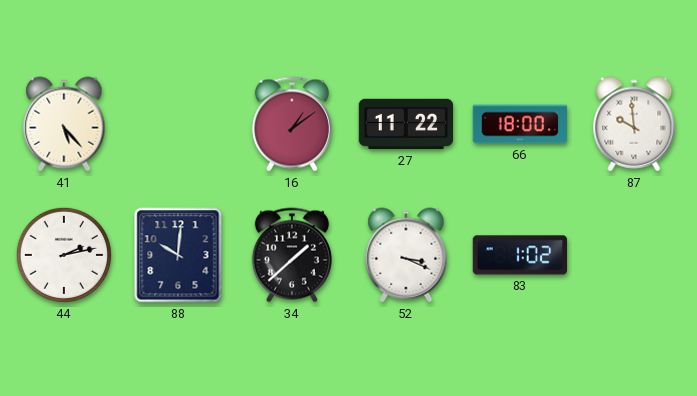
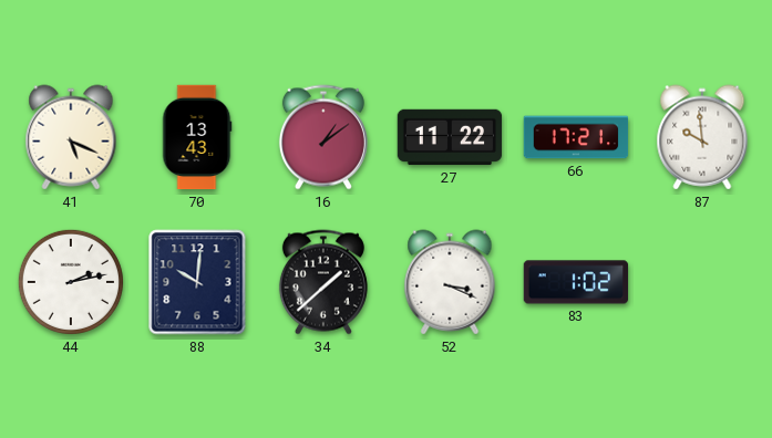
41: 5:23 -> 5:19 (71, 137)
70: none -> 13:43 (197, 137)
66: 18:00 -> 17:21 (576, 137)
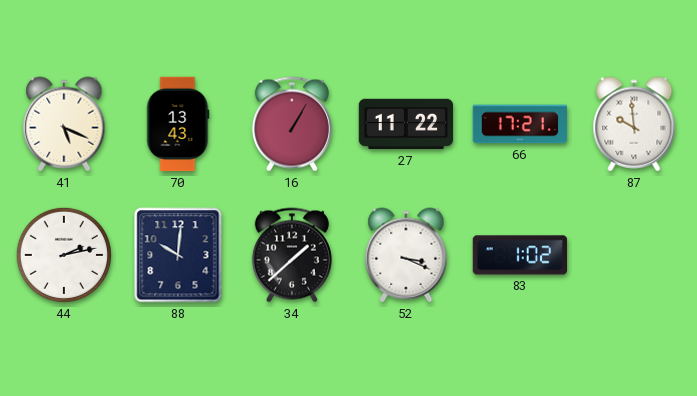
16: 1:09 -> 1:05 (292, 124)
